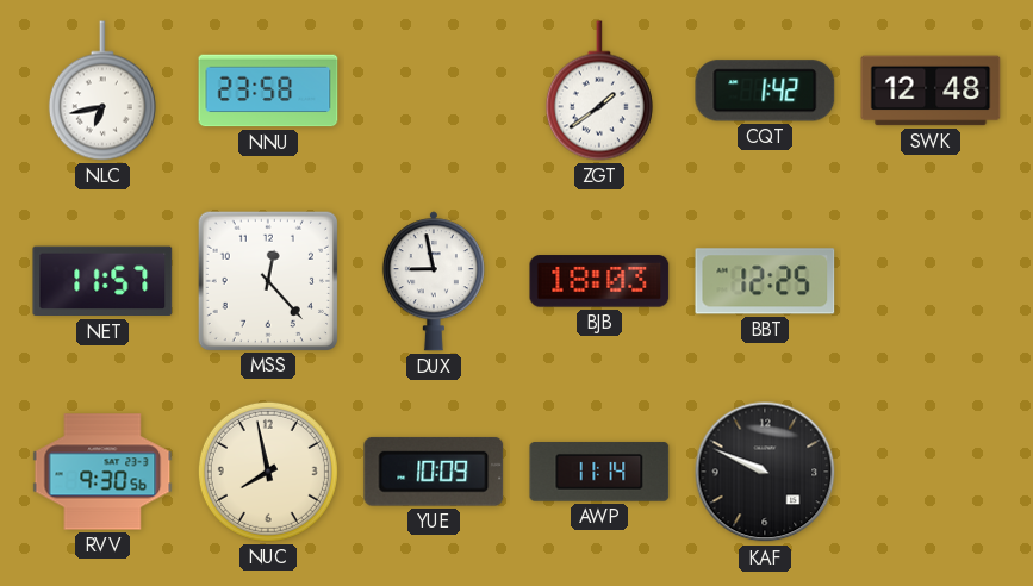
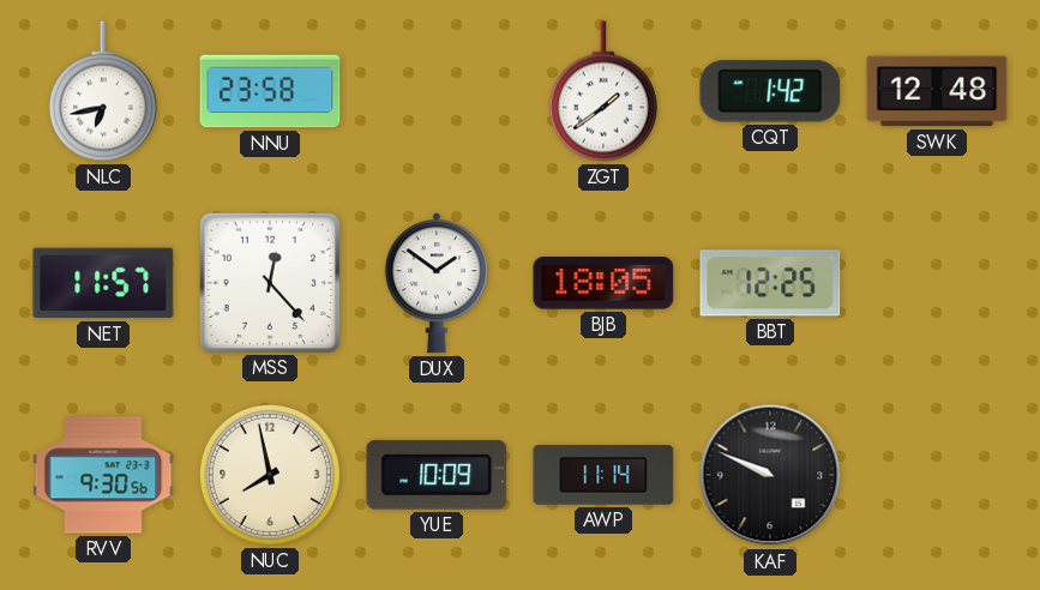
DUX: 8:58 -> 1:51 (437, 283)
BJB: 18:03 -> 18:05 (603, 283)
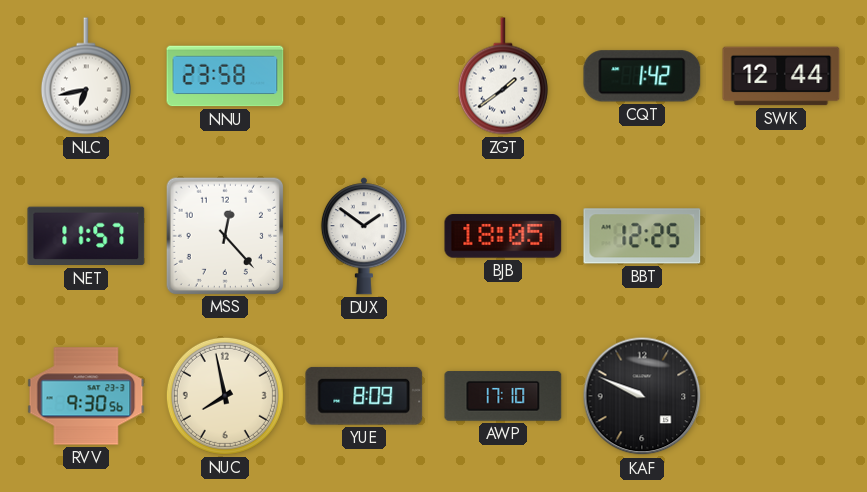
SWK: 12:48 -> 12:44 (781, 76)
YUE: 10:09 -> 8:09 (364, 396)
AWP: 11:14 -> 17:10 (503, 396)
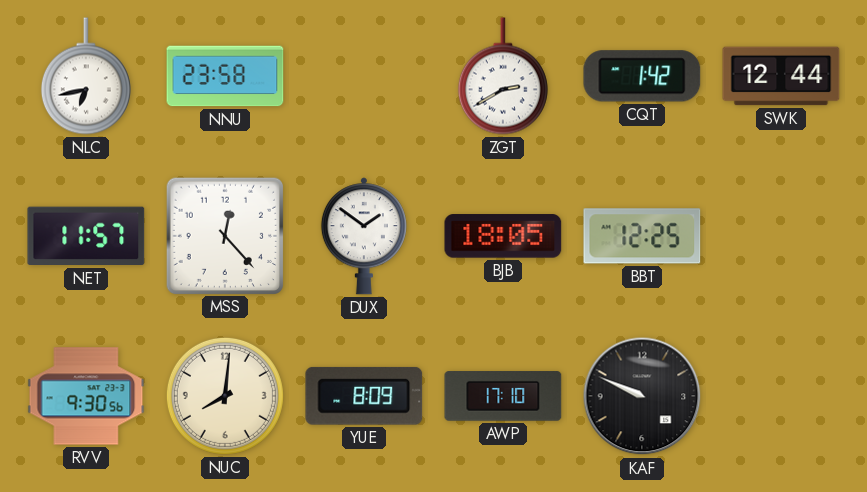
ZGT: 1:39 -> 2:40 (503, 76)
NUC: 7:58 -> 8:01 (225, 396)
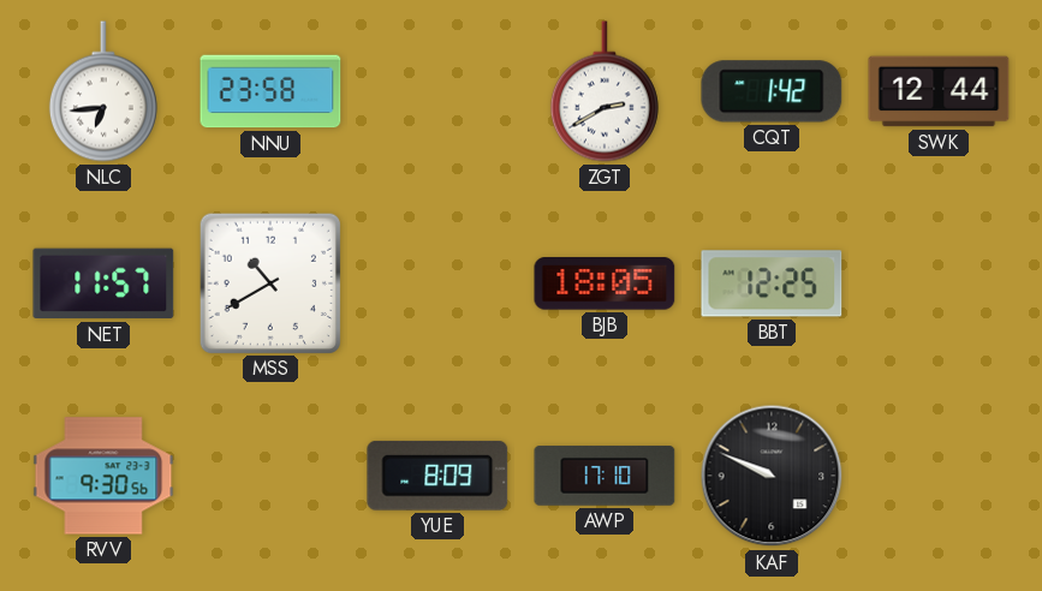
NLC: 6:43 -> 6:44 (103, 91)
MSS: 12:23 -> 10:40 (269, 282)
DUX: 1:51 -> none (364, 236)
NUC: 8:01 -> none (225, 396)
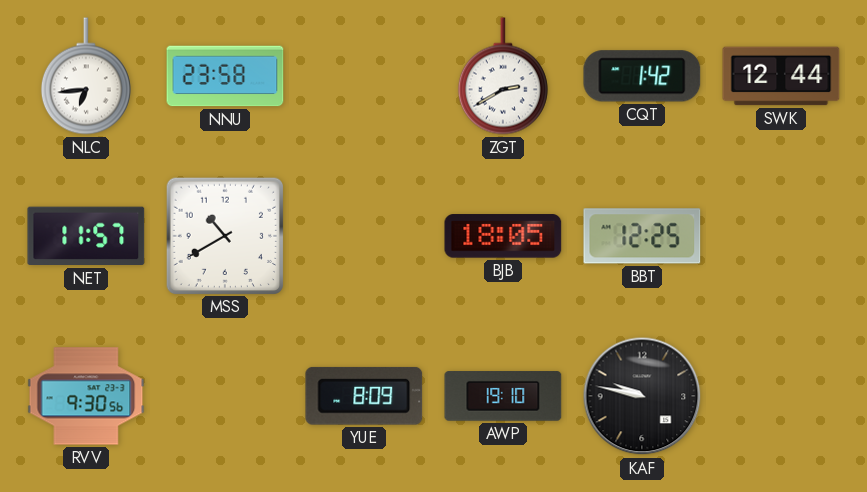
AWP: 17:10 -> 19:10 (503, 396)
KAF: 9:49 -> 9:47 (642, 396)
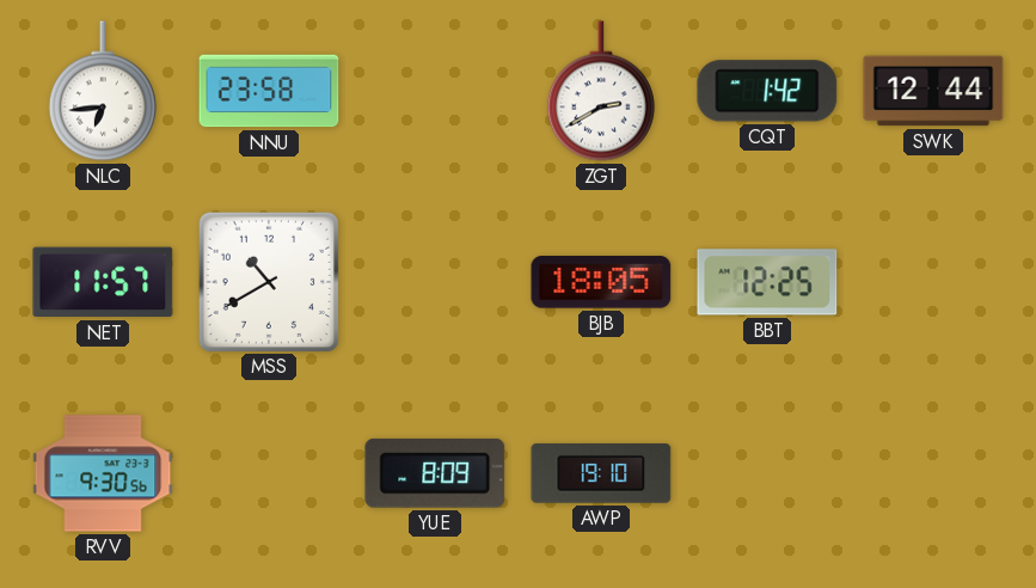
KAF: 9:47 -> none (642, 396)
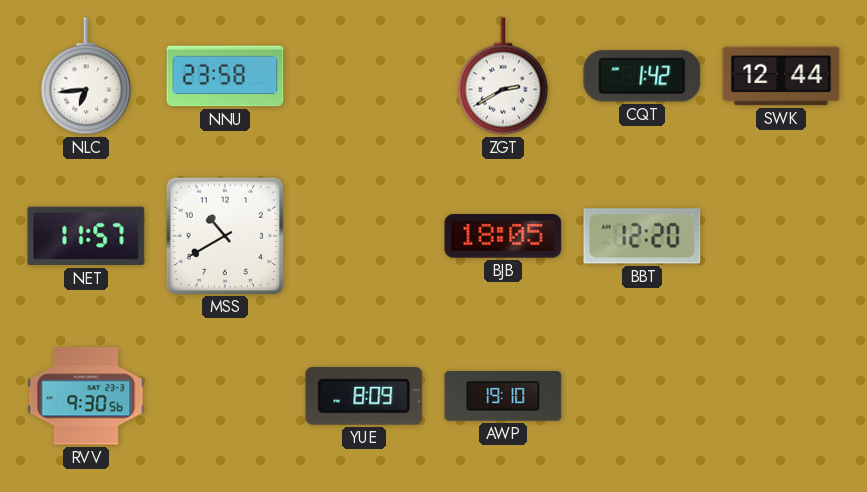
BBT: 12:25 -> 12:20 (642, 236)
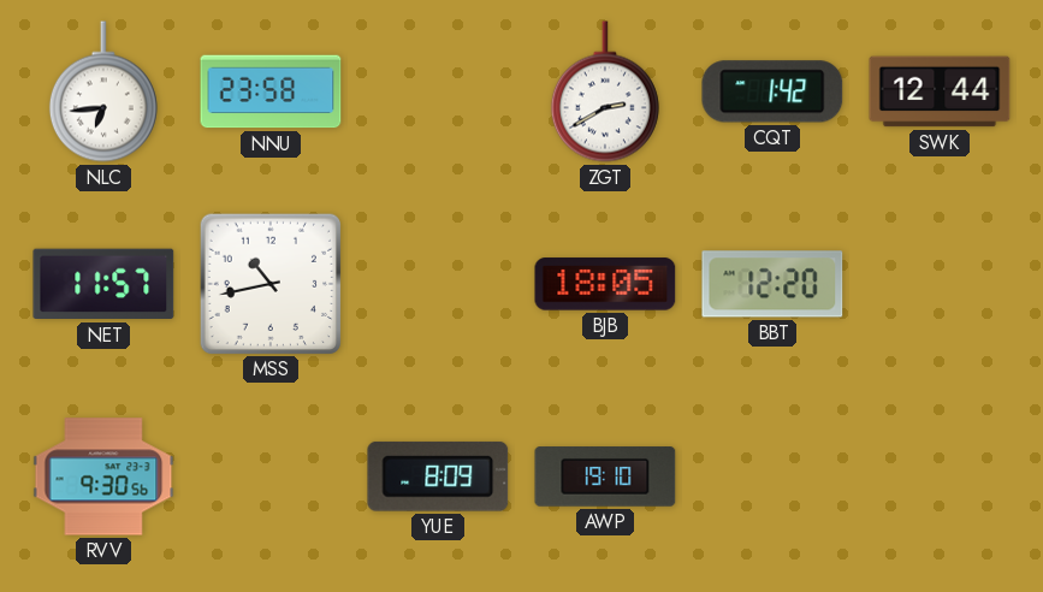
MSS: 10:40 -> 10:43 (269, 283)
